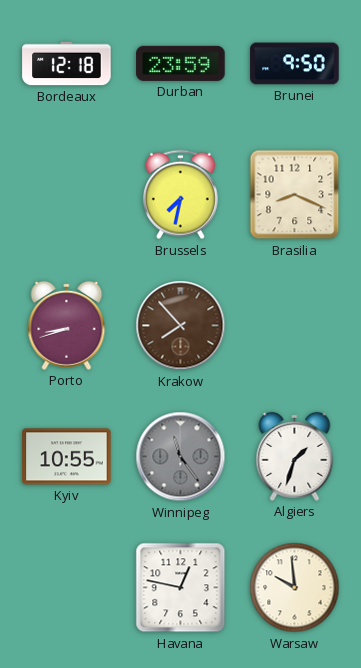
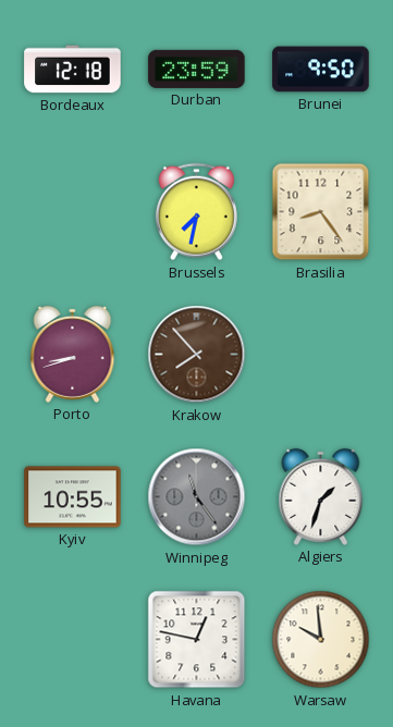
Brasilia: 8:19 -> 8:24 (321, 212)
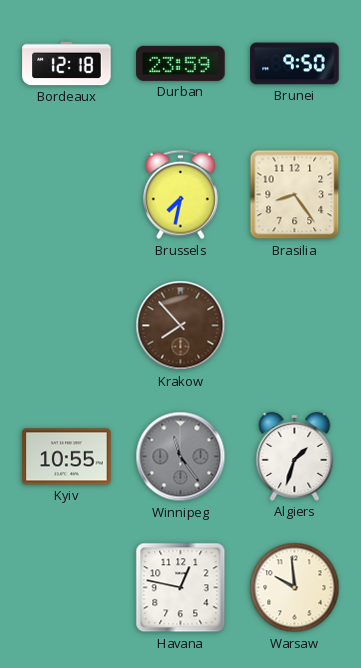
Porto: 8:42 -> none (73, 354)
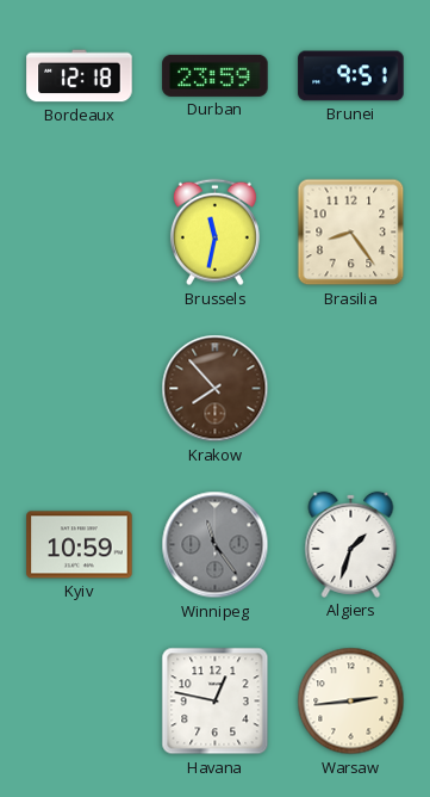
Brunei: 9:50 -> 9:51 (351, 76)
Brussels: 7:32 -> 11:32 (214, 233)
Kyiv: 10:55 -> 10:59 (80, 545)
Warsaw: 9:59 -> 2:44 (351, 702)
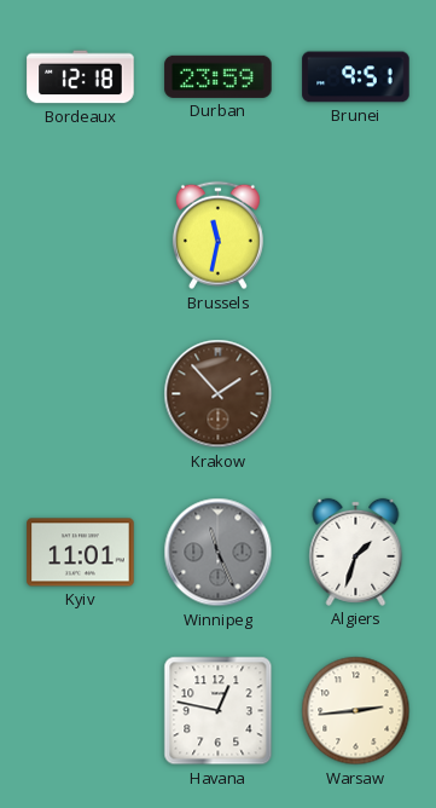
Brasilia: 8:24 -> none (351, 233)
Krakow: 7:53 -> 1:53 (219, 394)
Kyiv: 10:59 -> 11:01 (81, 553)
Winnipeg: 11:24 -> 11:26 (219, 553)
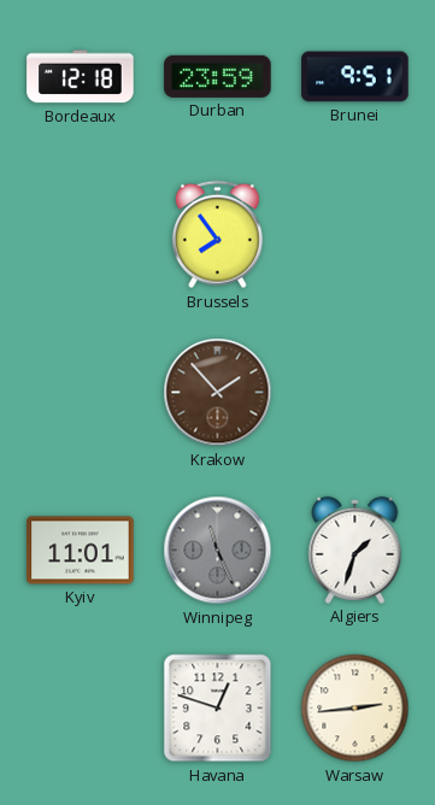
Brussels: 11:32 -> 7:54 (217, 235)
Havana: 12:47 -> 12:48 (218, 709)
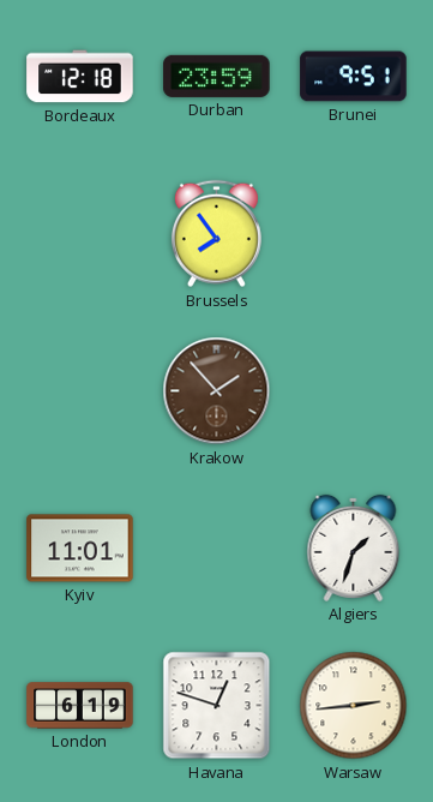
Winnipeg: 11:26 -> none (218, 551)
London: none -> 6:19 (80, 706)
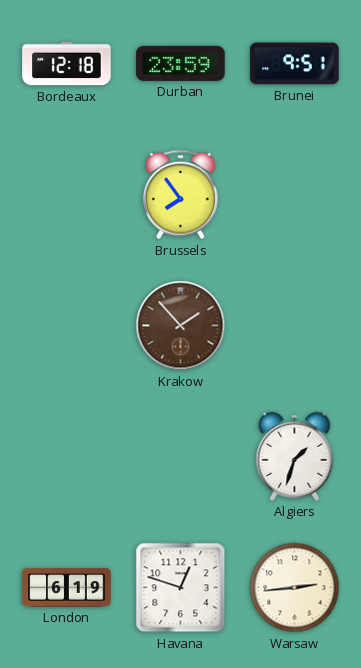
Kyiv: 11:01 -> none (80, 549)
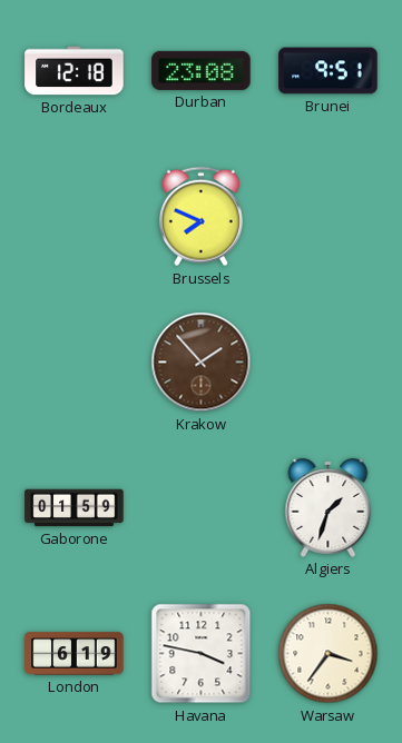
Durban: 23:59 -> 23:08 (202, 70)
Brussels: 7:54 -> 7:49 (200, 217)
Gaborone: none -> 01:59 (75, 508)
Havana: 12:48 -> 3:47 (202, 654)
Warsaw: 2:44 -> 3:36 (329, 654)
